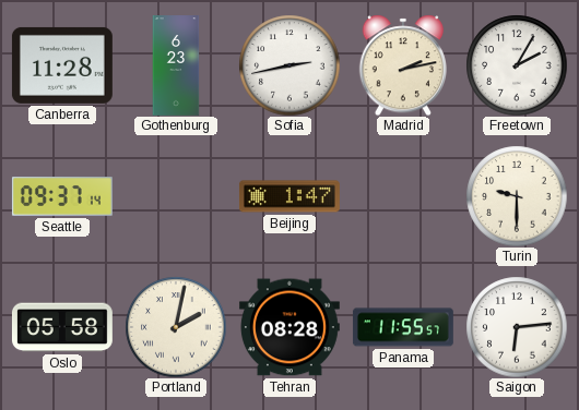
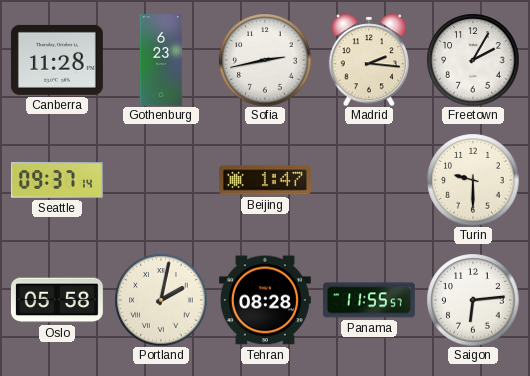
Madrid: 2:13 -> 2:16 (368, 60)
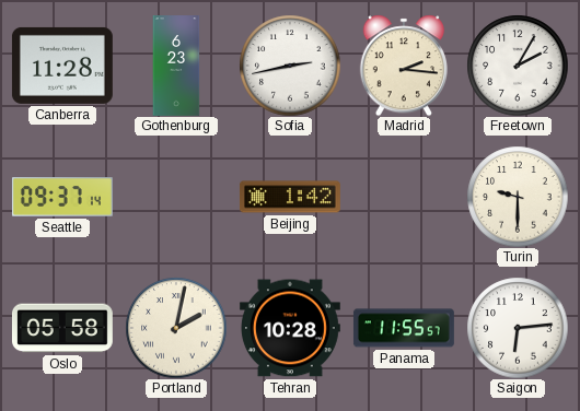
Beijing: 1:47 -> 1:42 (290, 197)
Tehran: 08:28 -> 10:28 (290, 328)
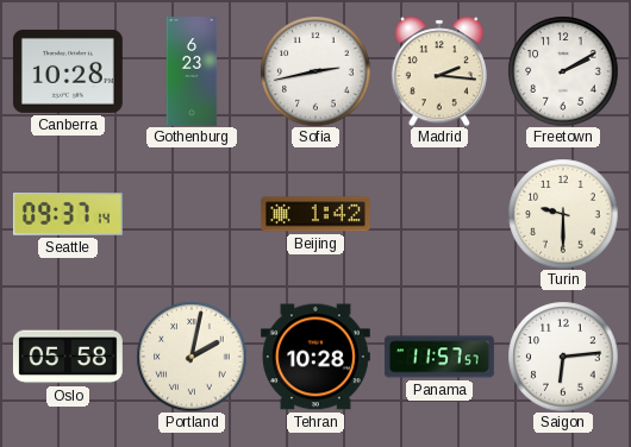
Canberra: 11:28 -> 10:28 (68, 71)
Freetown: 2:05 -> 2:10 (563, 71)
Panama: 11:55 -> 11:57 (439, 357)
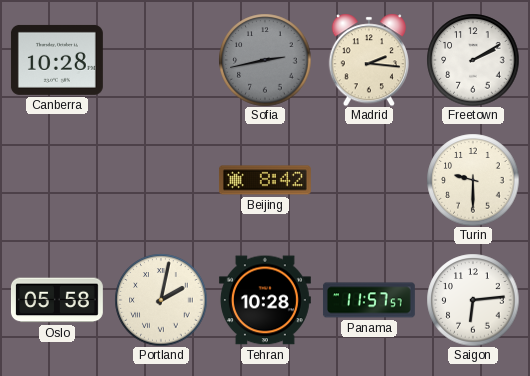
Gothenburg: 6:23 -> none (192, 73)
Sofia dial: white -> grey (265, 60)
Seattle: 09:37 -> none (68, 215)
Beijing: 1:42 -> 8:42 (265, 180)
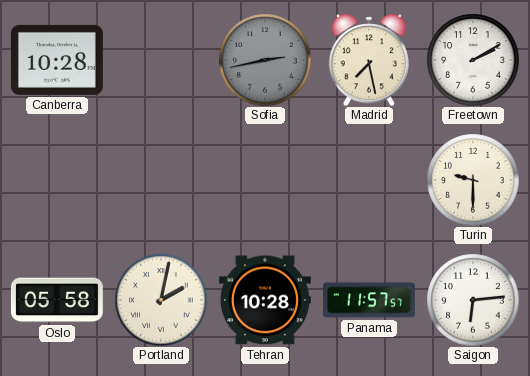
Madrid: 2:16 -> 7:28 (368, 60)
Beijing: 8:42 -> none (265, 180)
